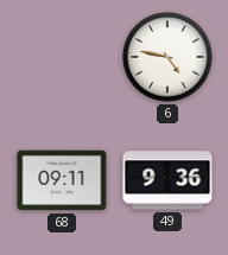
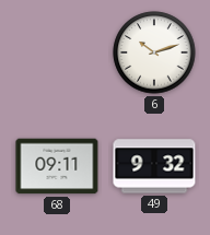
6: 4:47 -> 10:12 (154, 52)
49: 9:36 -> 9:32 (154, 166)
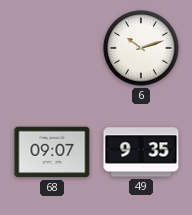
68: 09:11 -> 09:07 (52, 152)
49: 9:32 -> 9:35 (141, 152)
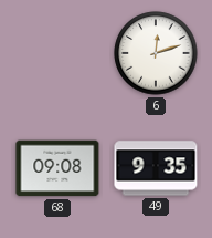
6: 10:12 -> 12:12 (156, 53)
68: 09:07 -> 09:08 (57, 168)
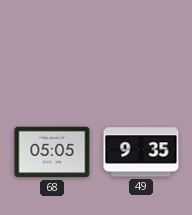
6: 12:12 -> none (156, 53)
68: 09:08 -> 05:05 (52, 152)
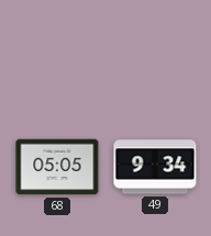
49: 9:35 -> 9:34 (155, 167)
